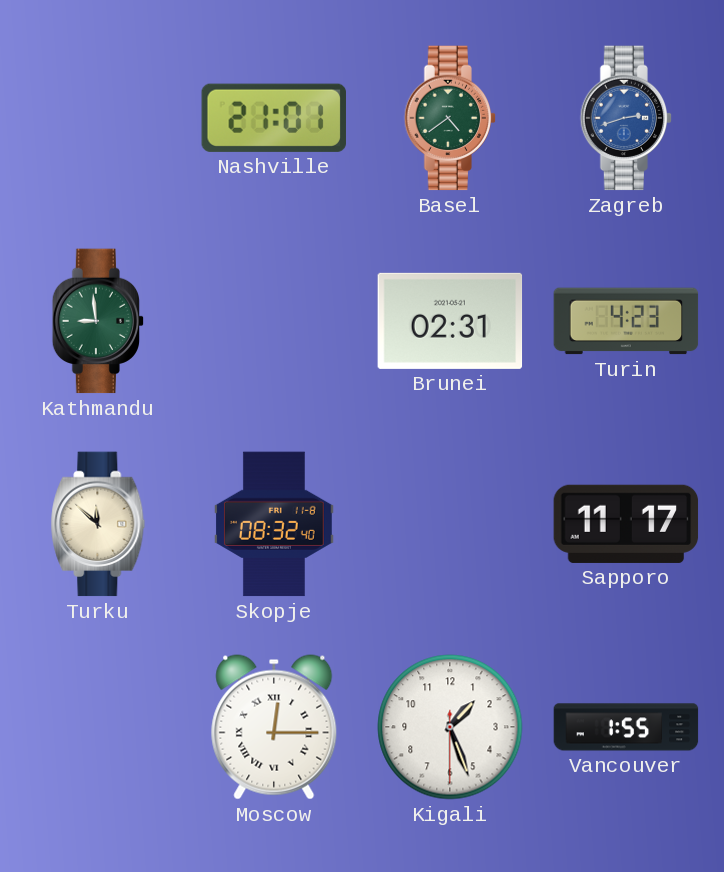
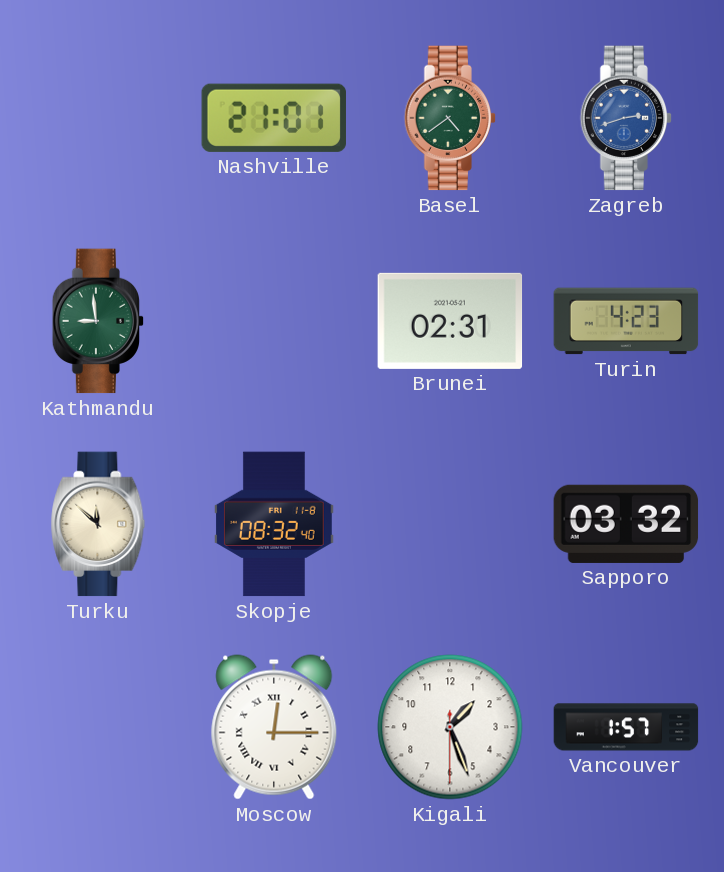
Sapporo: 11:17 -> 03:32 (626, 524)
Vancouver: 1:55 -> 1:57 (626, 727)
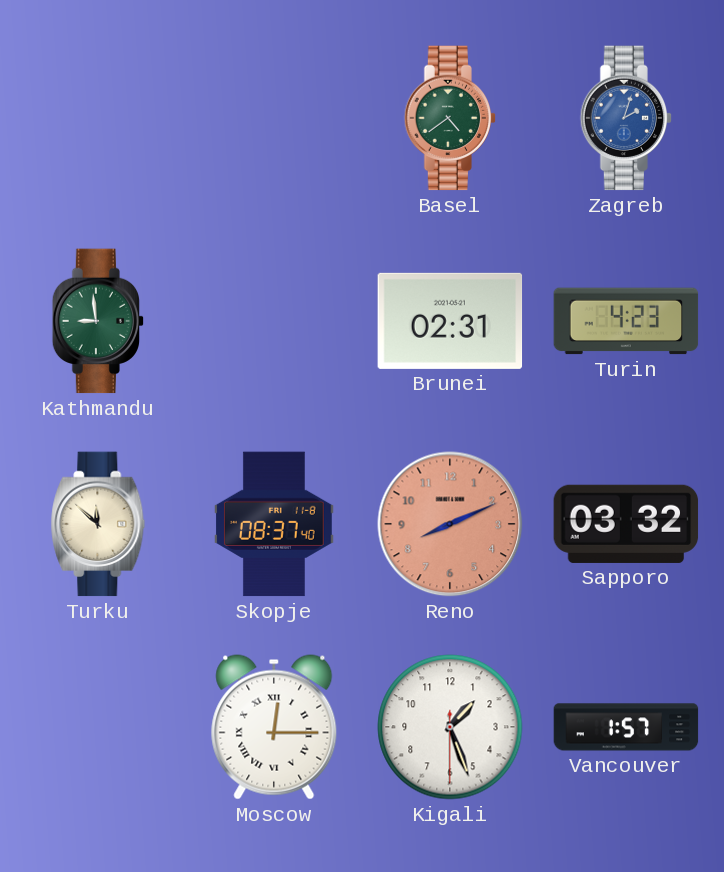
Nashville: 21:01 -> none (274, 118)
Zagreb: 2:42 -> 2:03 (626, 118)
Skopje: 08:32 -> 08:37 (275, 524)
Reno: none -> 8:11 (450, 524)
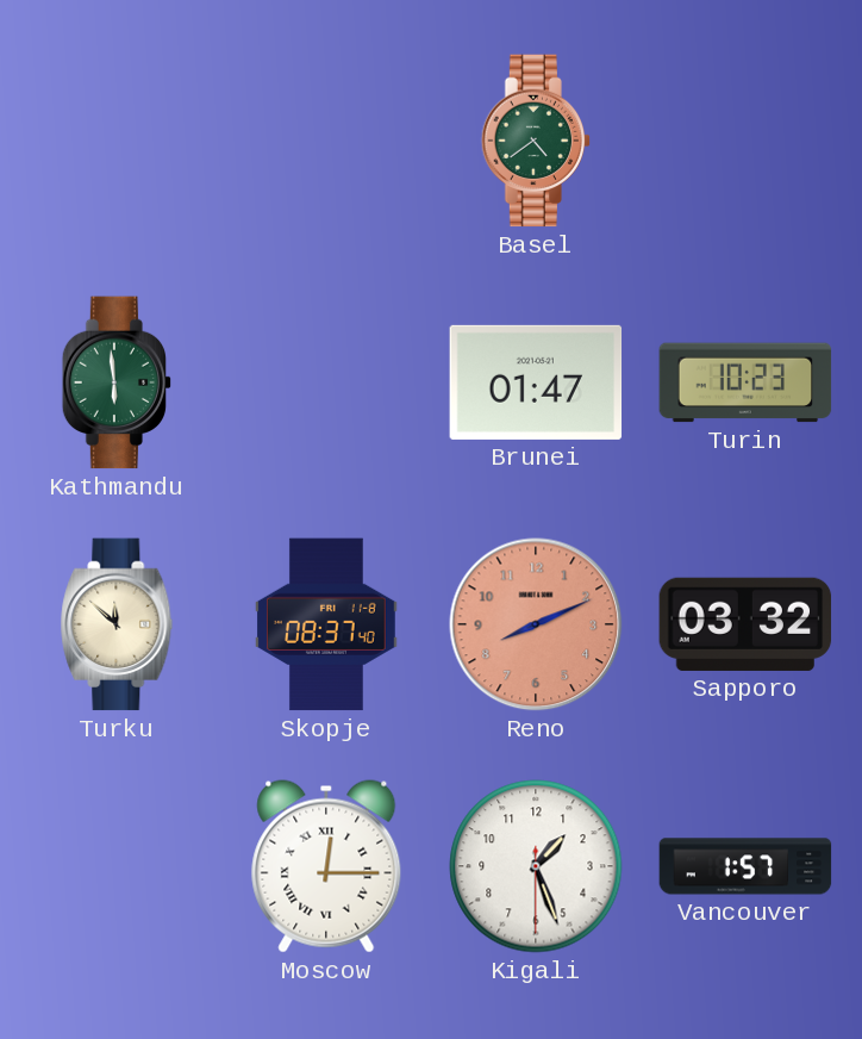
Zagreb: 2:03 -> none (626, 118)
Kathmandu: 8:59 -> 5:59 (117, 382)
Brunei: 02:31 -> 01:47 (536, 382)
Turin: 4:23 -> 10:23 (745, 382)
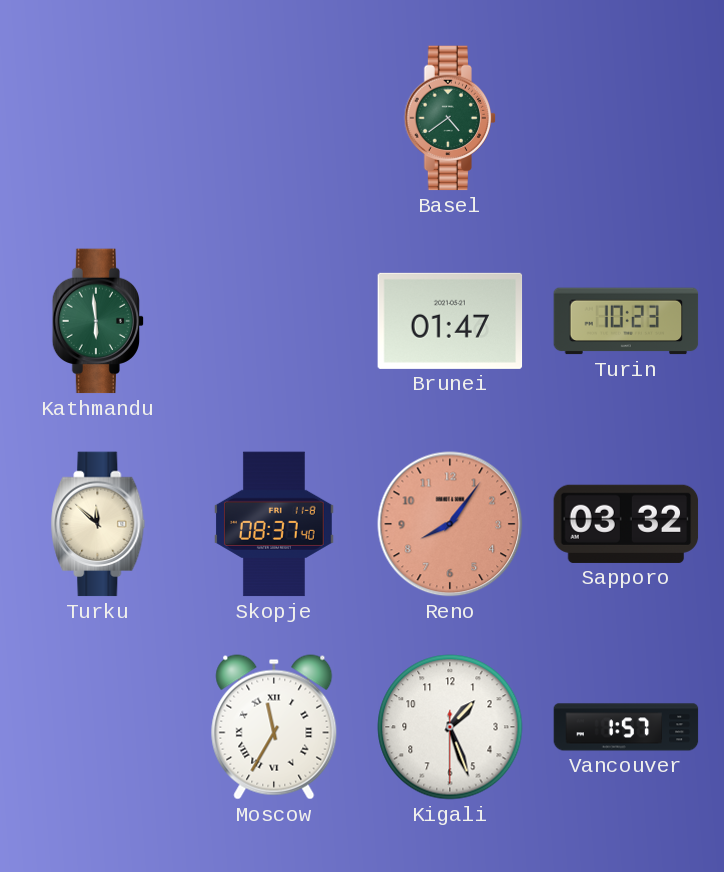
Reno: 8:11 -> 8:06 (450, 524)
Moscow: 12:15 -> 11:35 (274, 727)
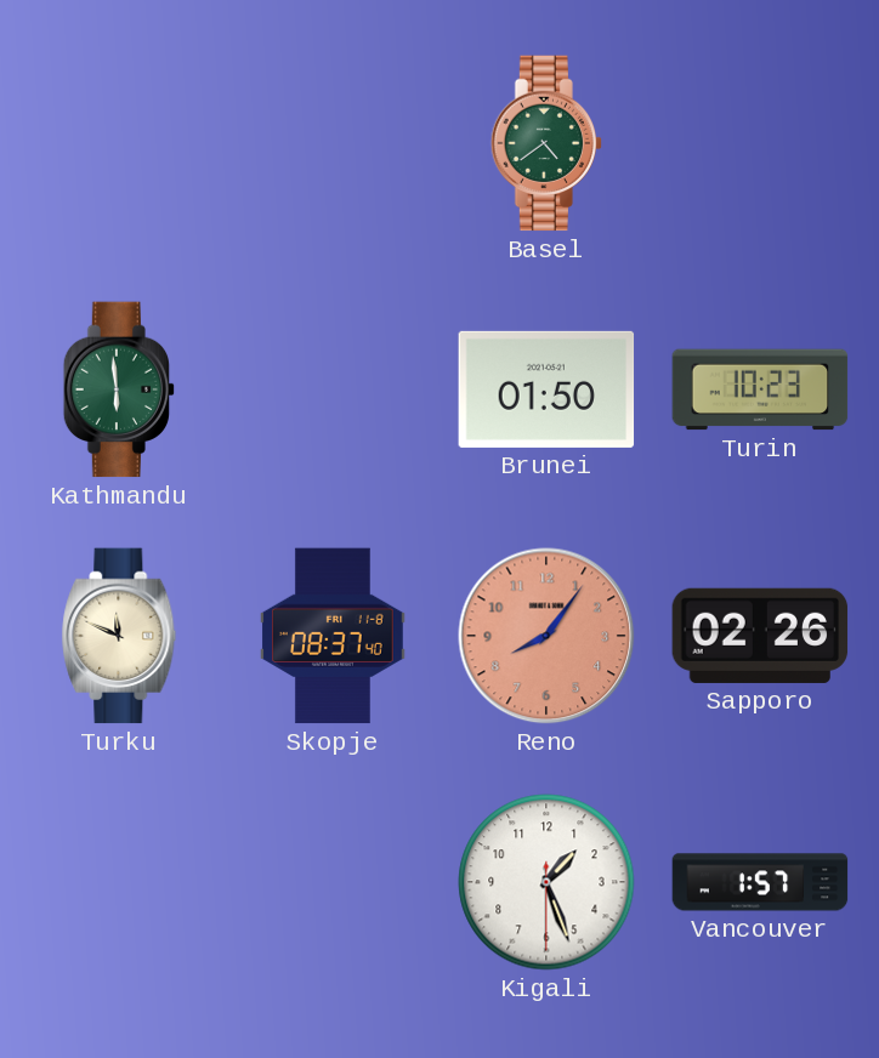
Brunei: 01:47 -> 01:50 (546, 389)
Turku: 11:52 -> 11:49 (119, 636)
Sapporo: 03:32 -> 02:26 (760, 636)
Moscow: 11:35 -> none (274, 727)
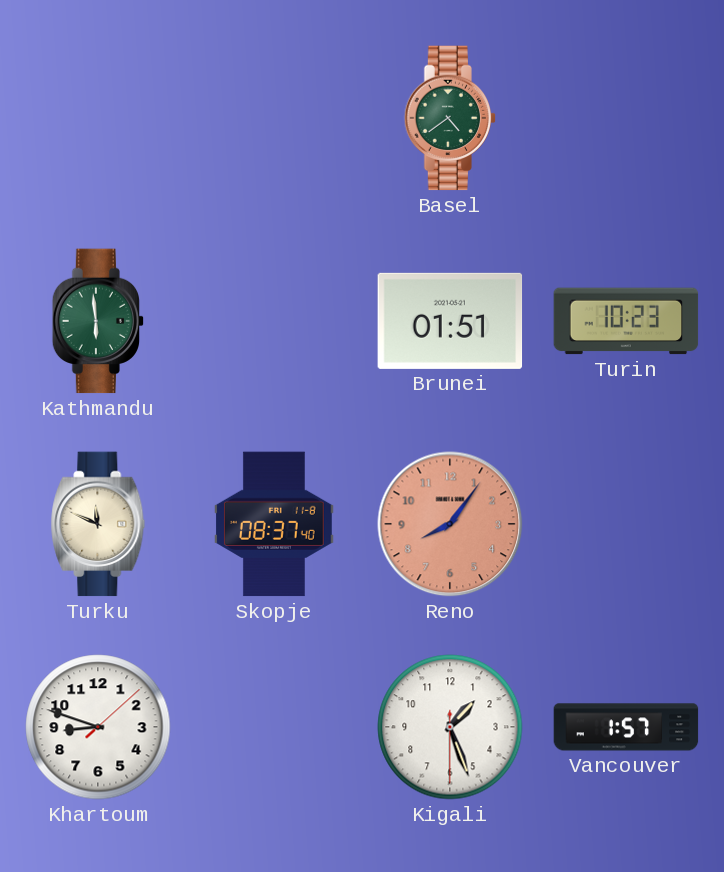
Brunei: 01:50 -> 01:51 (450, 321)
Sapporo: 02:26 -> none (760, 636)
Khartoum: none -> 8:48 (98, 727)
